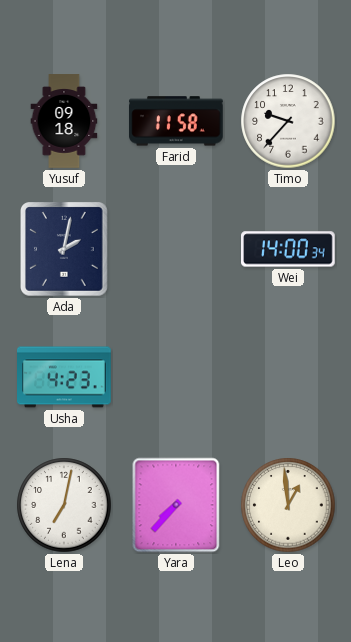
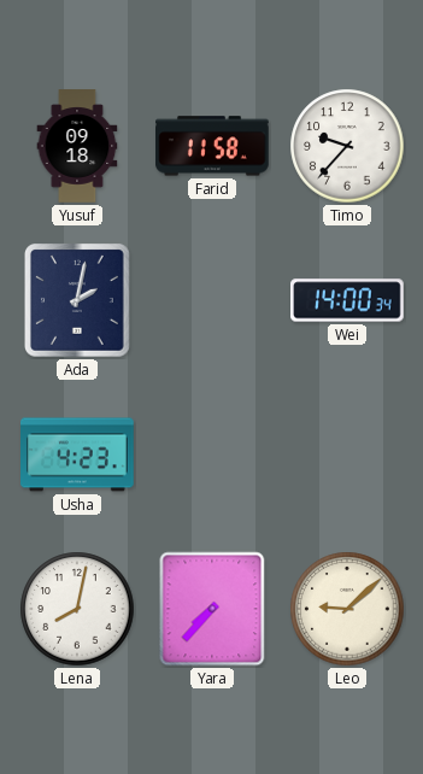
Lena: 7:02 -> 8:02 (77, 609)
Leo: 12:59 -> 9:08 (347, 609)
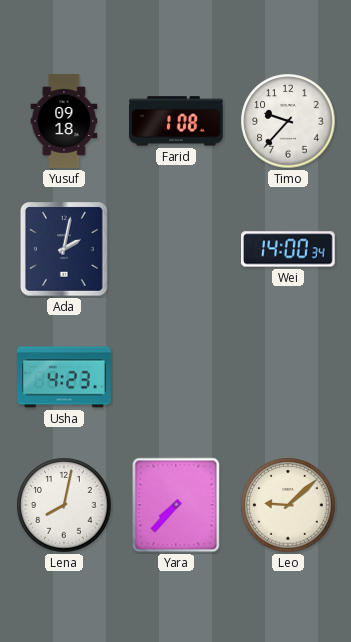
Farid: 11:58 -> 1:08 (177, 121)
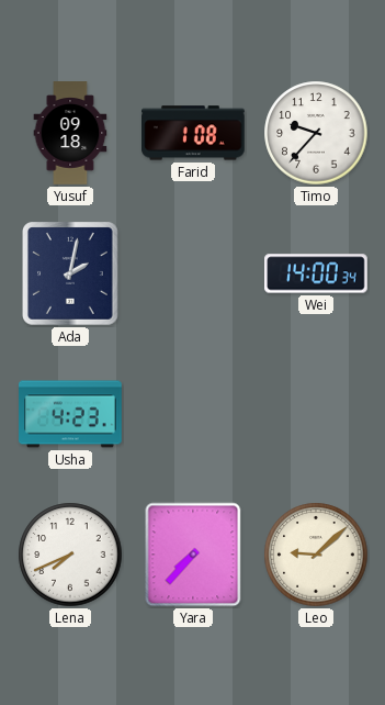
Lena: 8:02 -> 7:41 (70, 555)
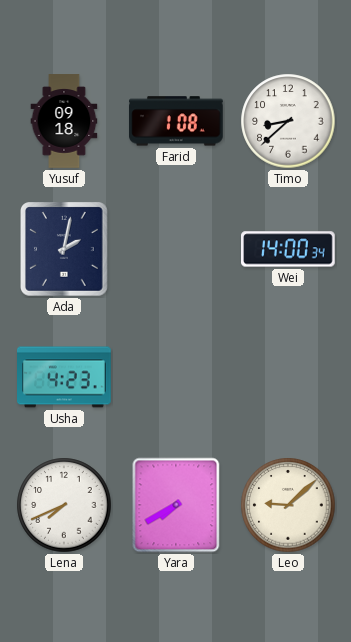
Timo: 9:37 -> 8:38 (288, 121)
Yara: 7:37 -> 7:40 (176, 505)
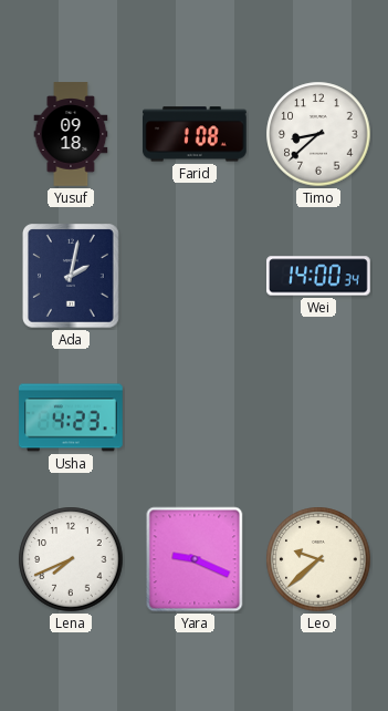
Yara: 7:40 -> 9:19 (195, 559)
Leo: 9:08 -> 9:38 (318, 559)
